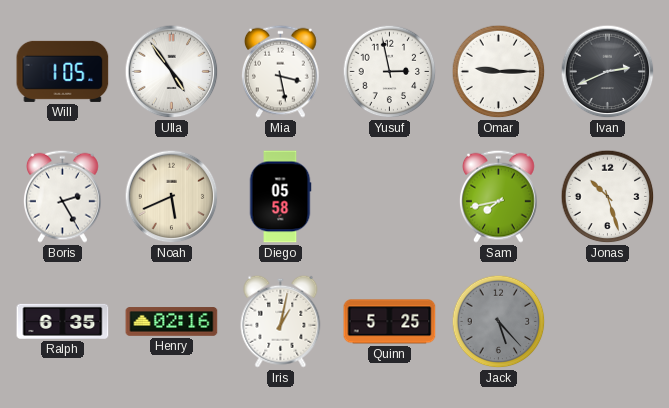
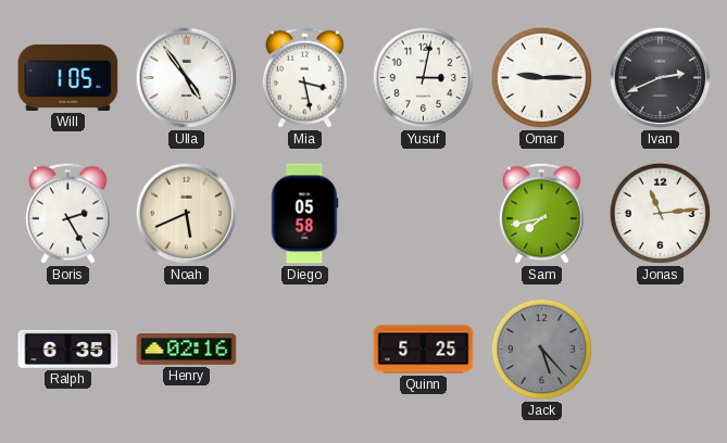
Yusuf: 2:58 -> 3:02 (424, 78)
Jonas: 10:27 -> 11:14 (661, 214)
Iris: 1:02 -> none (281, 321)
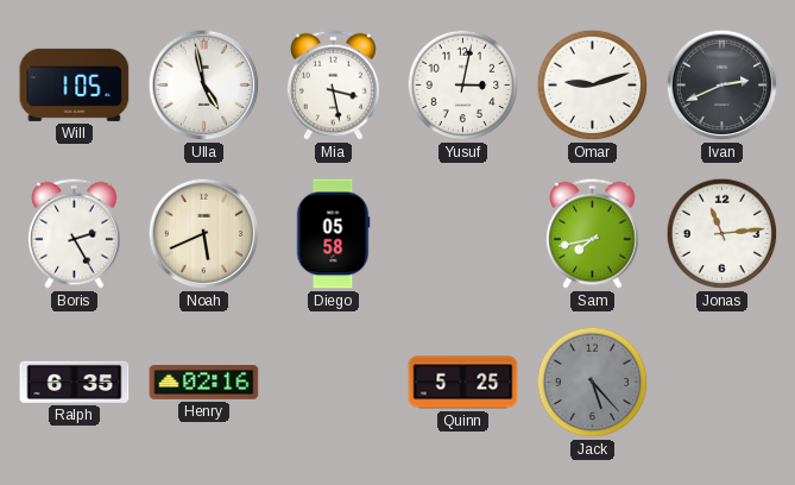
Ulla: 4:54 -> 4:58 (204, 86)
Omar: 9:15 -> 9:12 (593, 86)
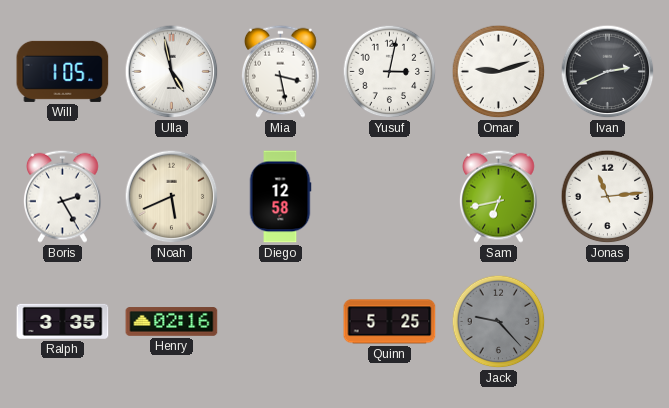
Diego: 05:58 -> 12:58 (280, 197)
Sam: 7:43 -> 6:43 (499, 196)
Ralph: 6:35 -> 3:35 (63, 321)
Jack: 5:23 -> 9:23 (499, 322)
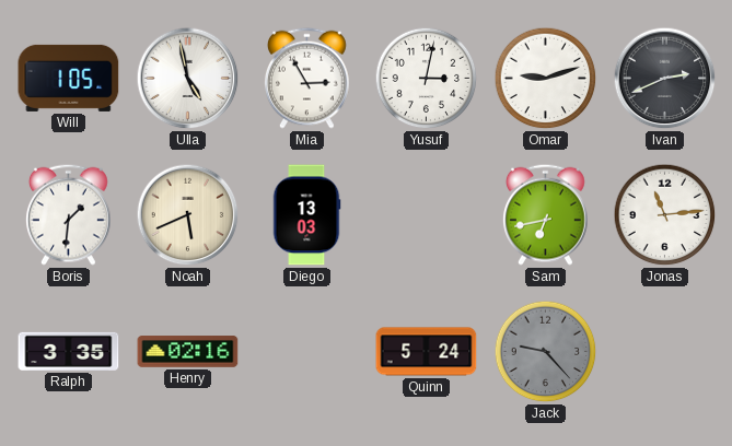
Mia: 3:28 -> 2:55 (307, 78)
Boris: 2:25 -> 1:31 (69, 214)
Diego: 12:58 -> 13:03 (306, 215)
Quinn: 5:25 -> 5:24 (427, 352)
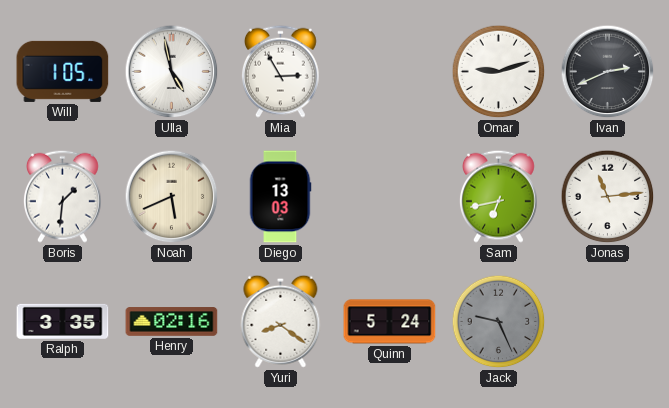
Yusuf: 3:02 -> none (427, 79)
Yuri: none -> 8:21 (281, 321)
Jack: 9:23 -> 9:26 (499, 322)
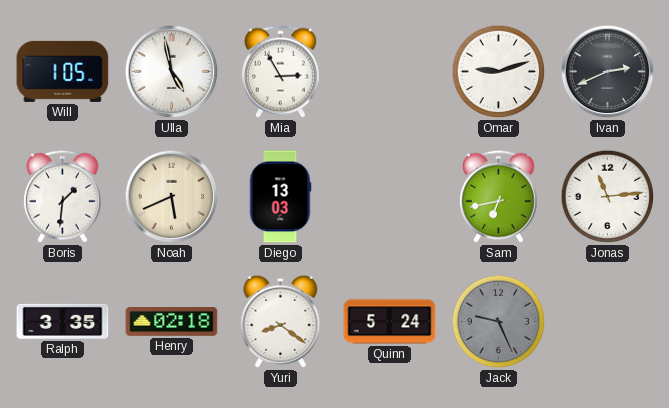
Henry: 02:16 -> 02:18 (172, 322)
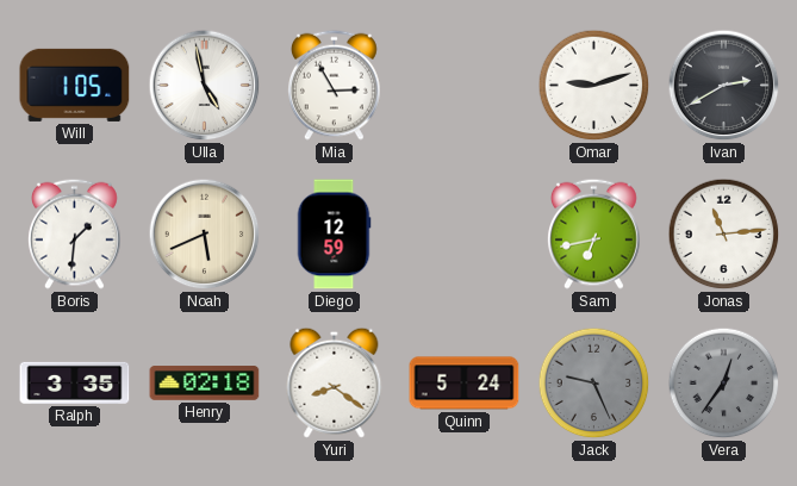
Ivan: 2:41 -> 2:40 (724, 86)
Diego: 13:03 -> 12:59 (334, 235)
Vera: none -> 12:36 (724, 384)
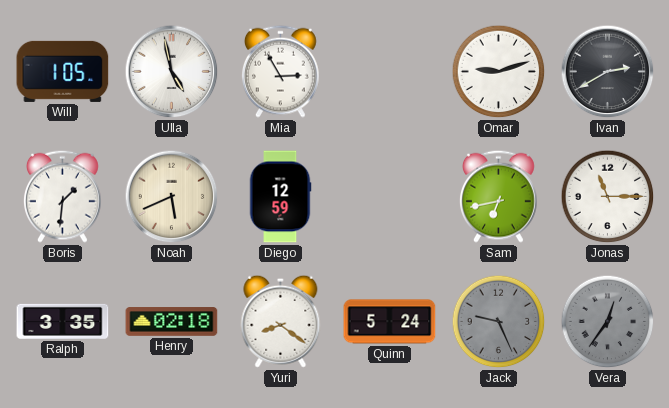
Jonas: 11:14 -> 11:15 (608, 197)
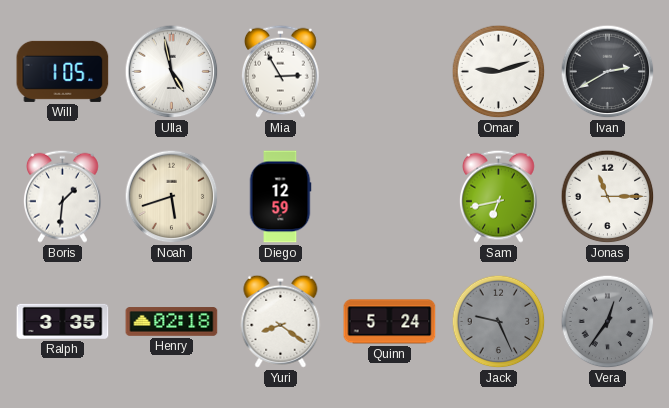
Noah: 5:41 -> 5:42 (172, 197)
